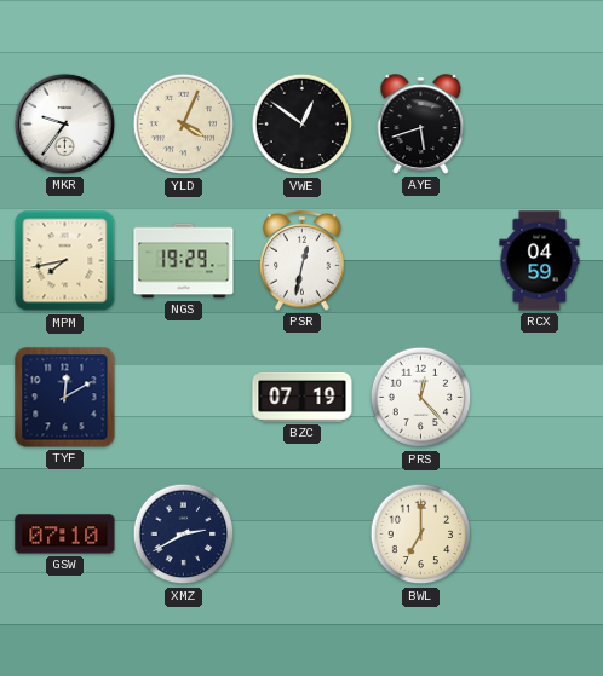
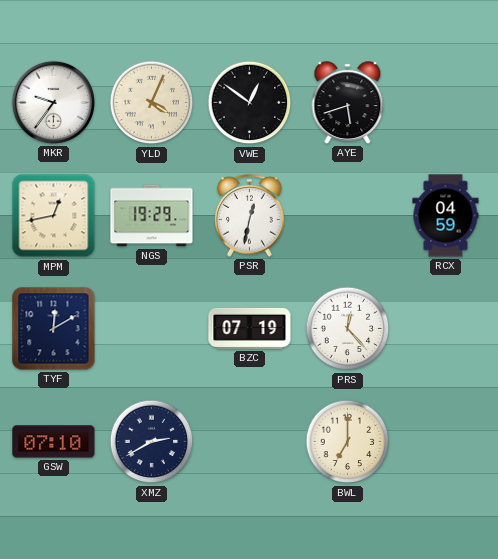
MPM: 7:43 -> 12:43 (54, 216)
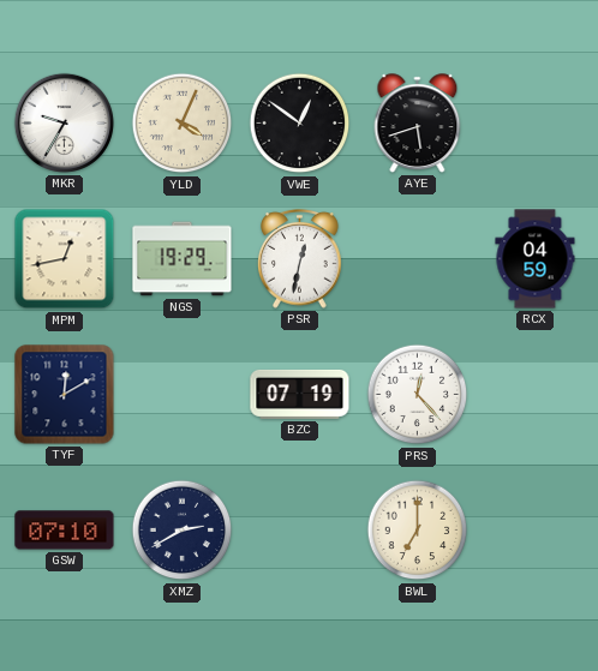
MKR: 9:36 -> 9:35 (64, 122)
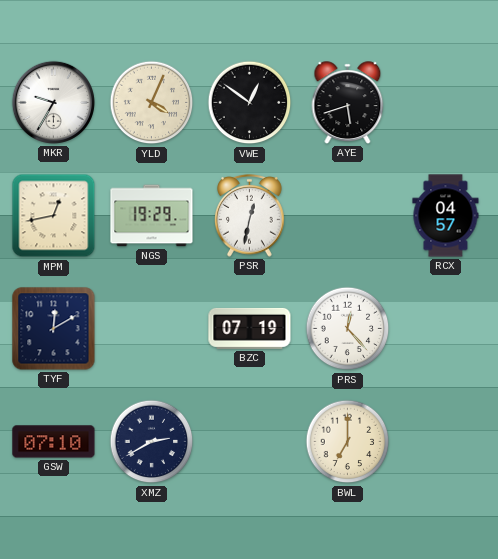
RCX: 04:59 -> 04:57 (446, 216)
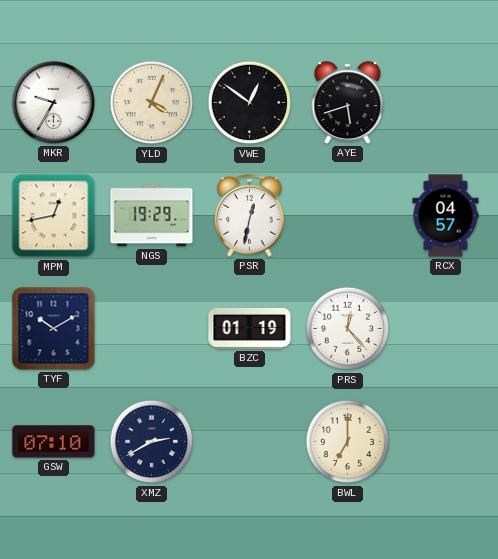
TYF: 12:10 -> 10:10 (54, 329)
BZC: 07:19 -> 01:19 (250, 328)
